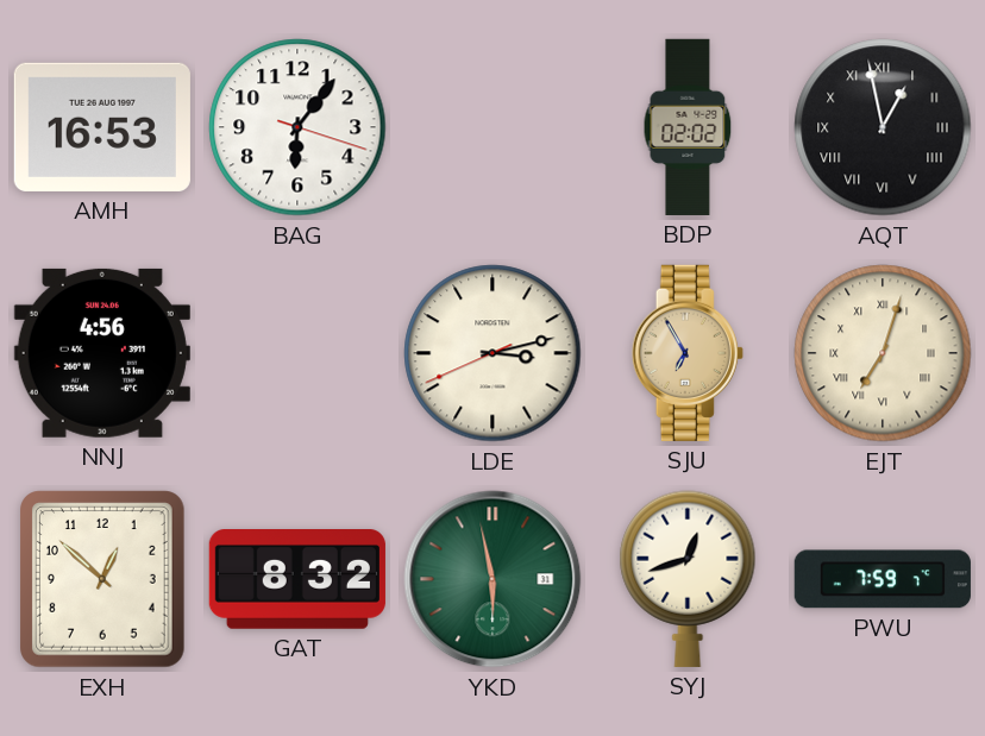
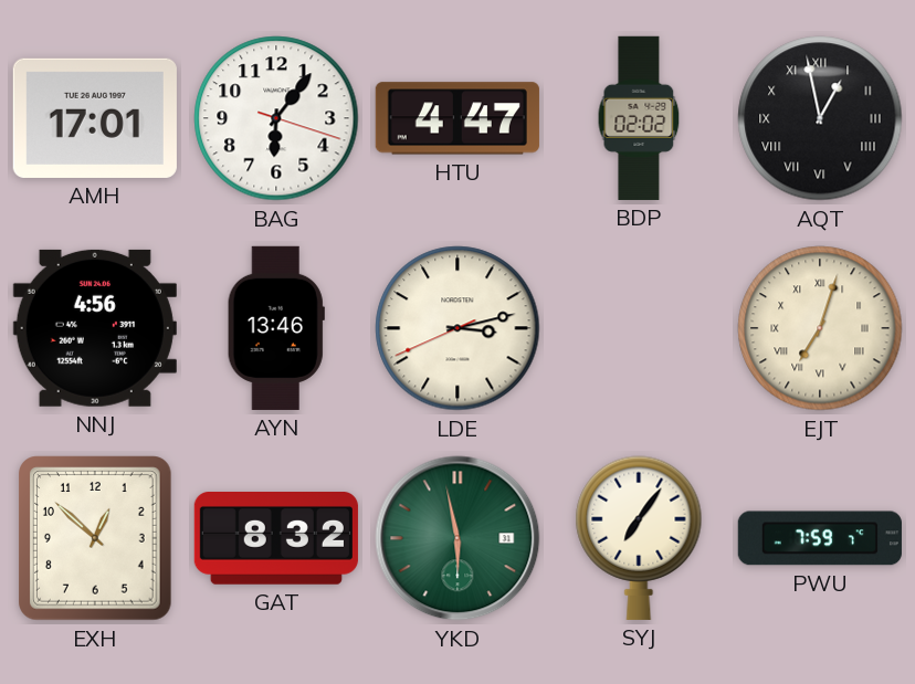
AMH: 16:53 -> 17:01 (95, 118)
HTU: none -> 4:47 (457, 118)
AYN: none -> 13:46 (276, 328)
SJU: 6:55 -> none (688, 353)
SYJ: 12:42 -> 7:06 (639, 538)
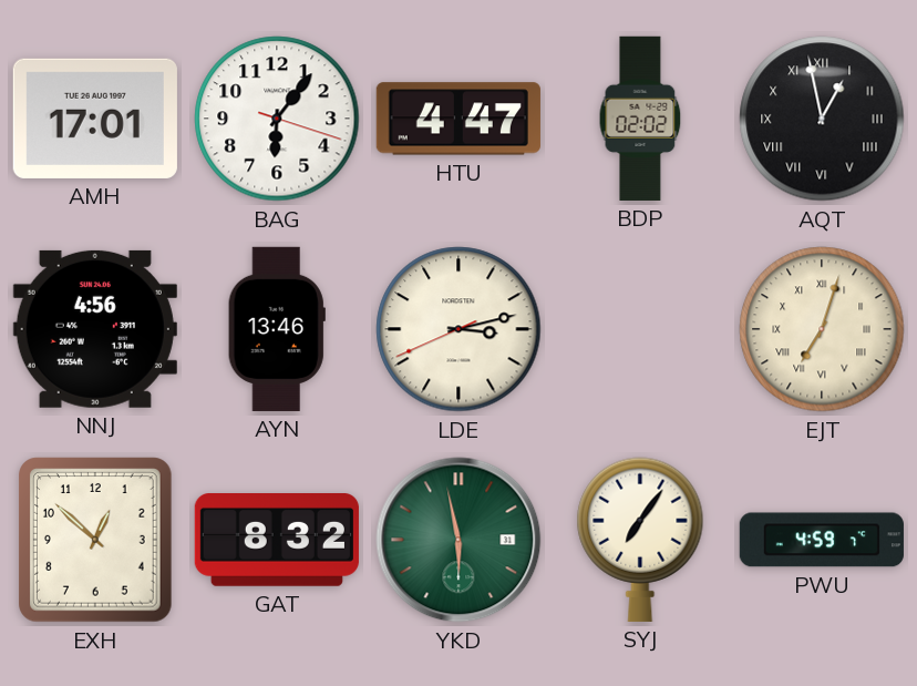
PWU: 7:59 -> 4:59 (822, 540)
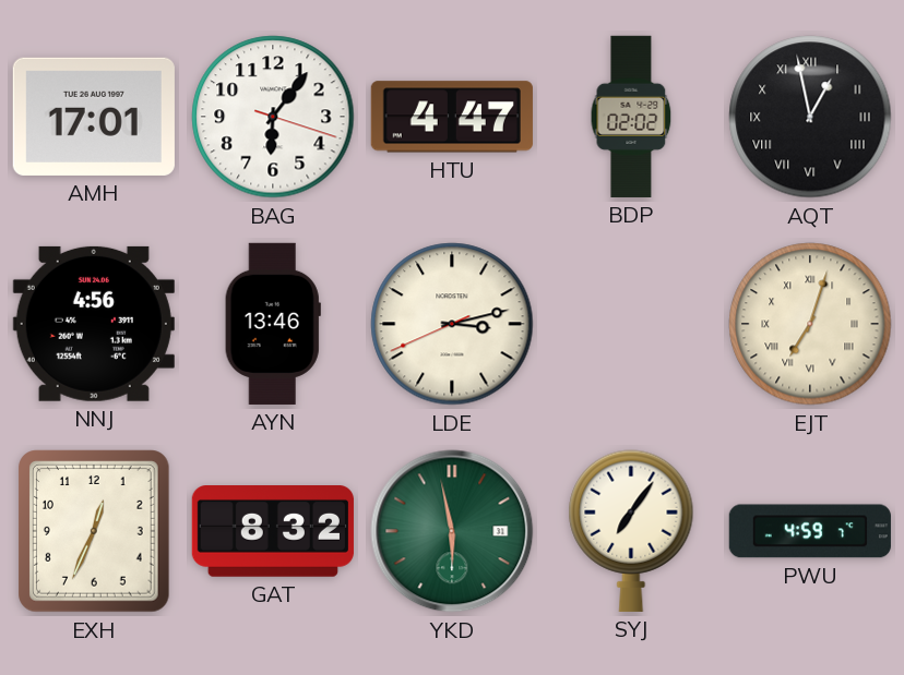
EXH: 12:52 -> 12:34 (95, 531)
